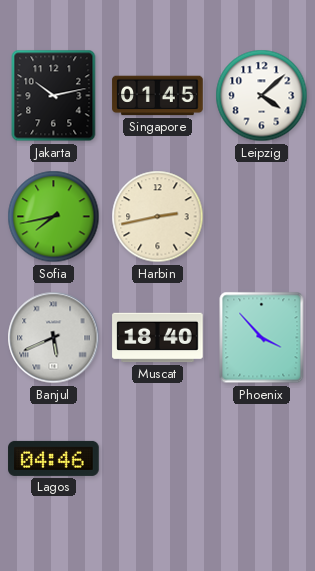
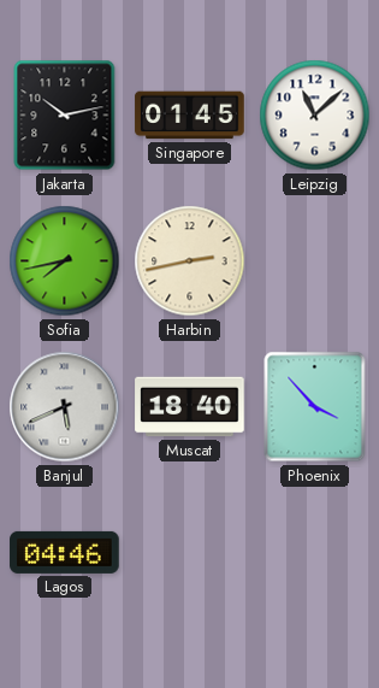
Leipzig: 4:08 -> 11:08 (315, 116)
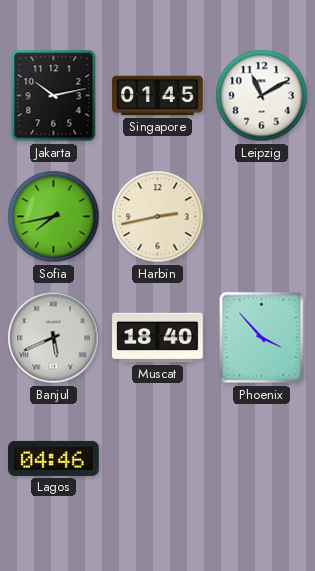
Leipzig: 11:08 -> 11:10 (262, 96)
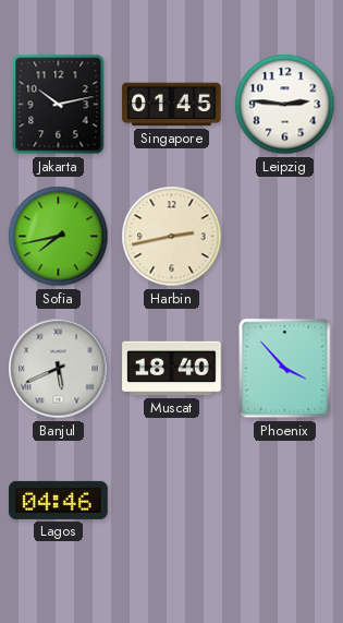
Leipzig: 11:10 -> 2:46 (285, 105)
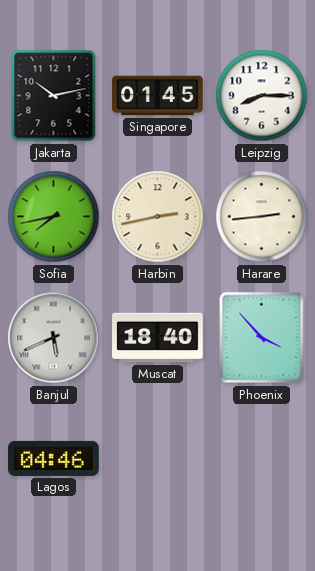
Leipzig: 2:46 -> 8:15 (262, 96)
Harare: none -> 2:44 (262, 217)
